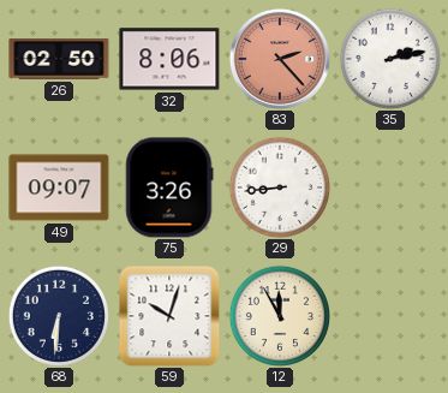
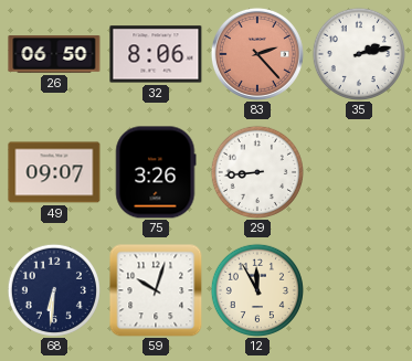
26: 02:50 -> 06:50 (54, 54)
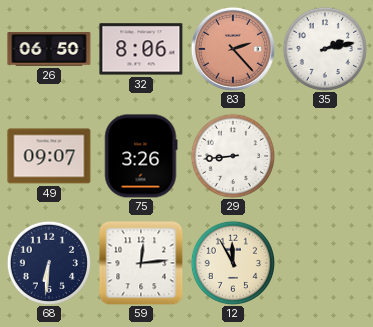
59: 10:03 -> 12:14 (141, 263)
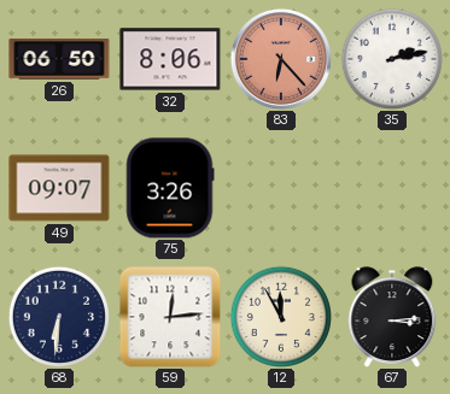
83: 2:23 -> 6:23 (281, 59)
29: 8:44 -> none (233, 156)
67: none -> 3:14 (392, 317)
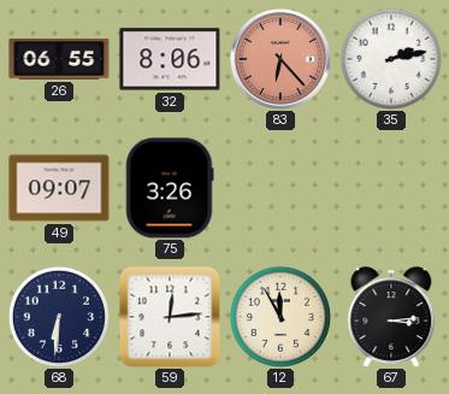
26: 06:50 -> 06:55 (59, 59)
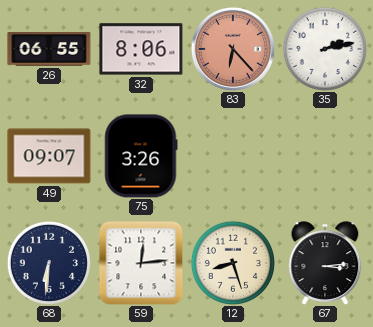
12: 11:55 -> 8:27 (233, 263)
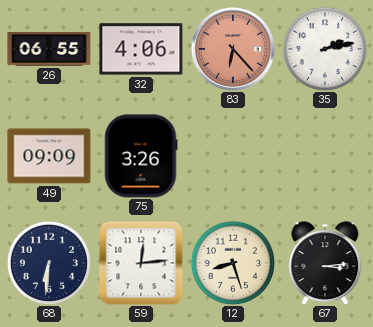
32: 8:06 -> 4:06 (141, 49)
49: 09:07 -> 09:09 (49, 156)
